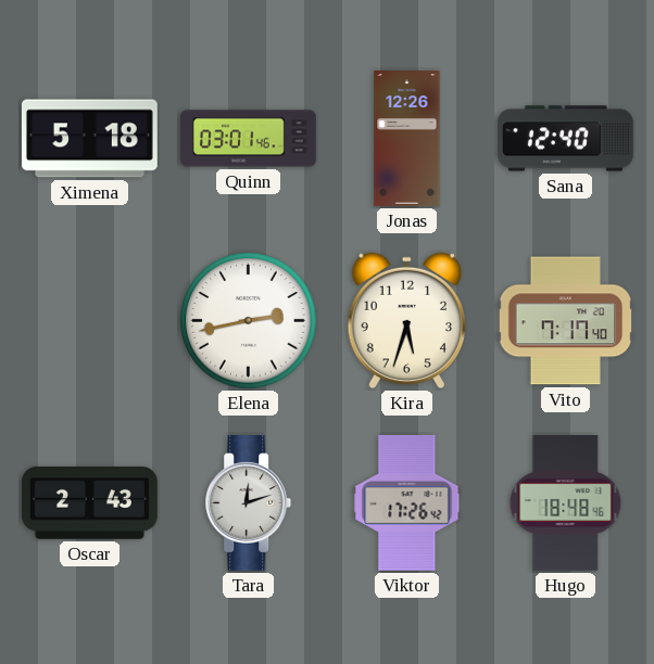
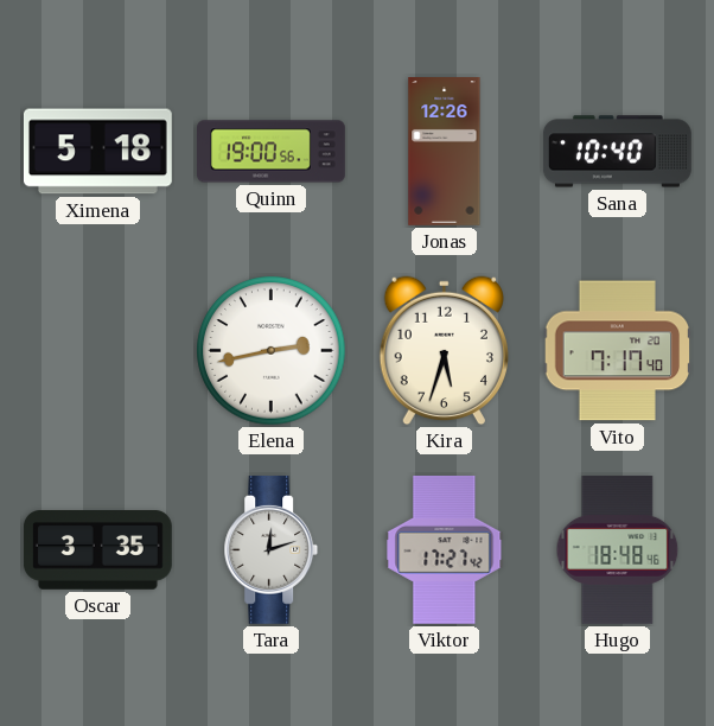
Quinn: 03:01 -> 19:00 (272, 152)
Sana: 12:40 -> 10:40 (617, 152)
Oscar: 2:43 -> 3:35 (97, 550)
Viktor: 17:26 -> 17:27 (445, 549)
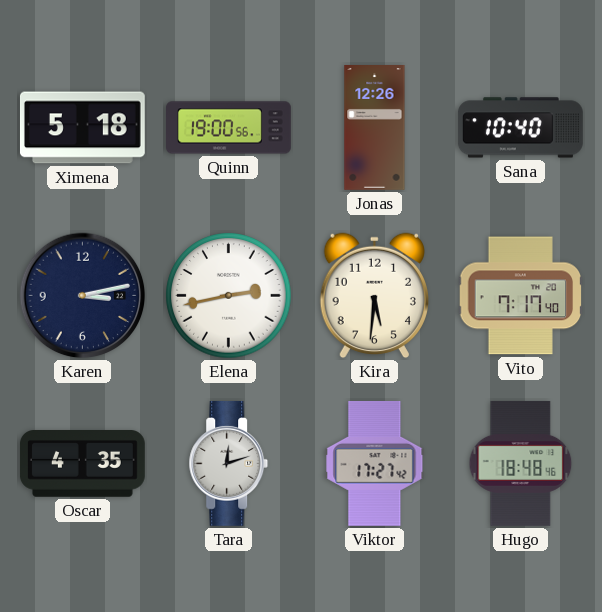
Karen: none -> 3:13 (83, 296)
Kira: 5:33 -> 5:31 (374, 296)
Oscar: 3:35 -> 4:35 (82, 464)
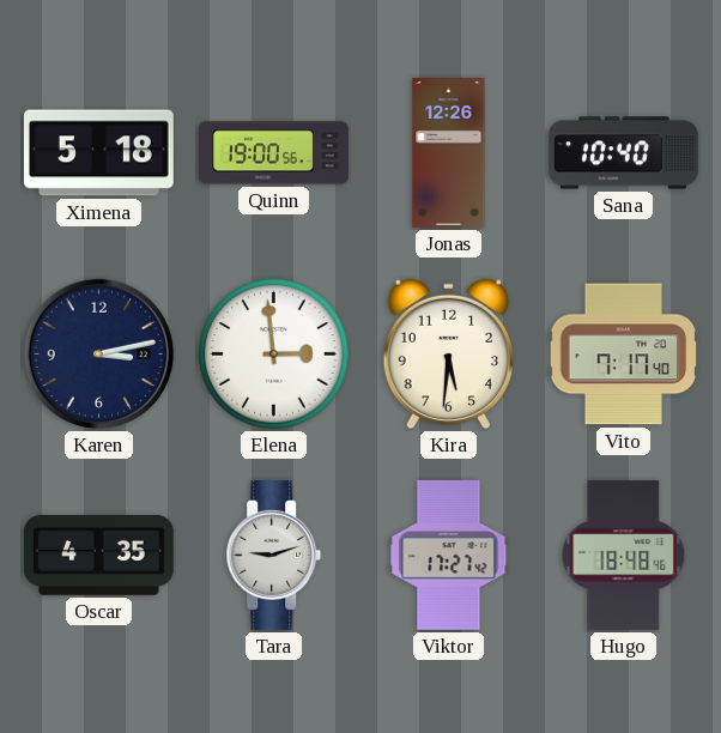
Elena: 2:43 -> 2:59 (274, 355)
Tara: 12:12 -> 9:12 (274, 555)
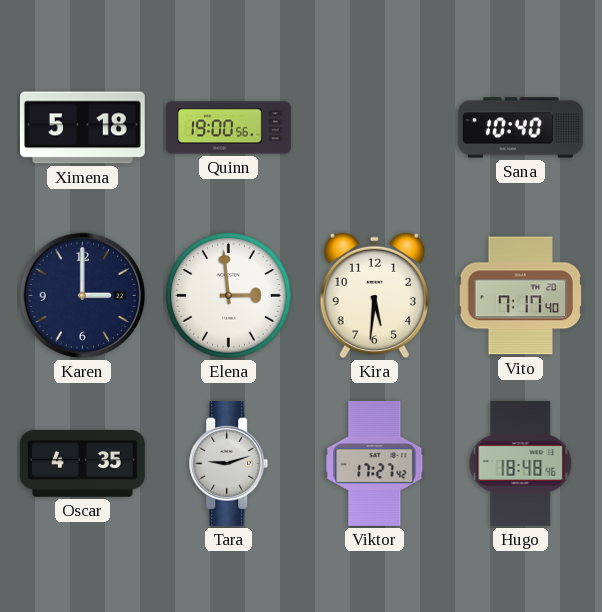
Jonas: 12:26 -> none (449, 153)
Karen: 3:13 -> 3:00 (83, 296)
